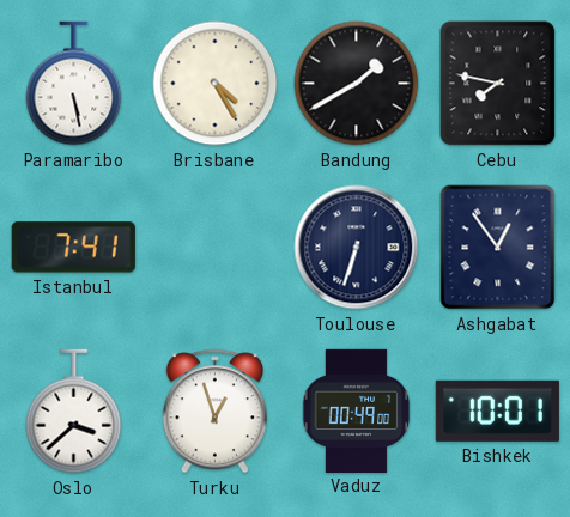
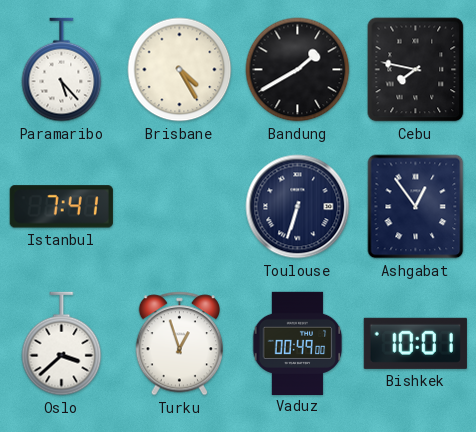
Paramaribo: 5:28 -> 5:23 (62, 70)
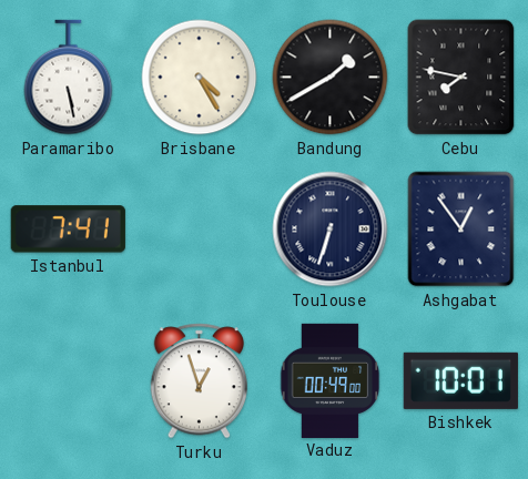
Paramaribo: 5:23 -> 5:28 (69, 78)
Oslo: 3:38 -> none (62, 344)
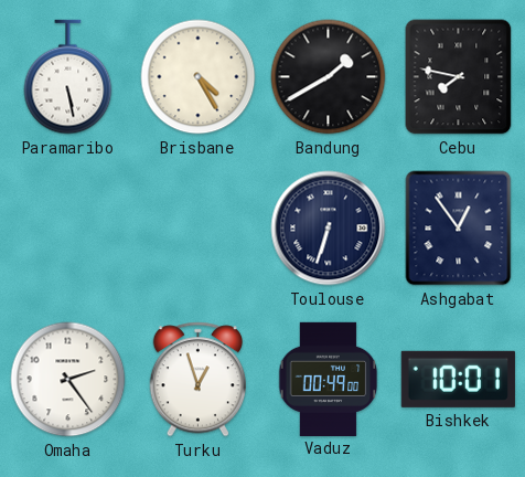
Istanbul: 7:41 -> none (68, 230)
Omaha: none -> 2:24 (68, 380)
